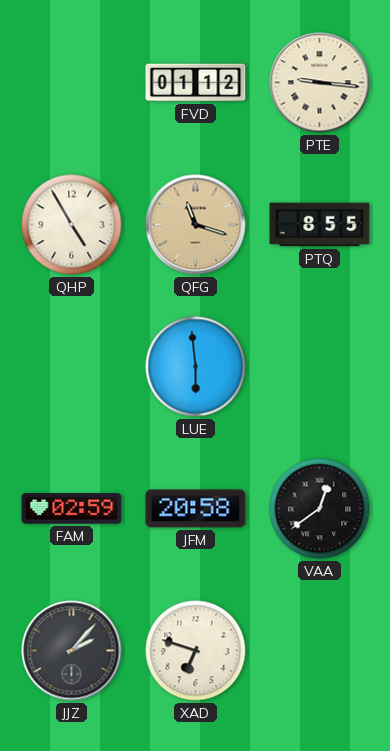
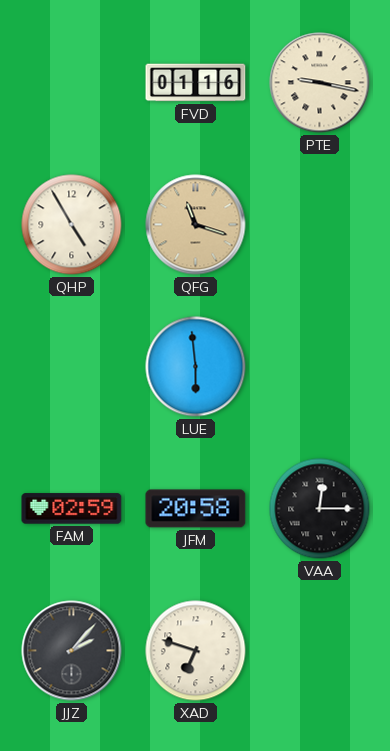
FVD: 01:12 -> 01:16 (196, 83)
PTE: 9:16 -> 9:17 (320, 83)
PTQ: 8:55 -> none (320, 225)
VAA: 12:39 -> 12:15 (320, 509)
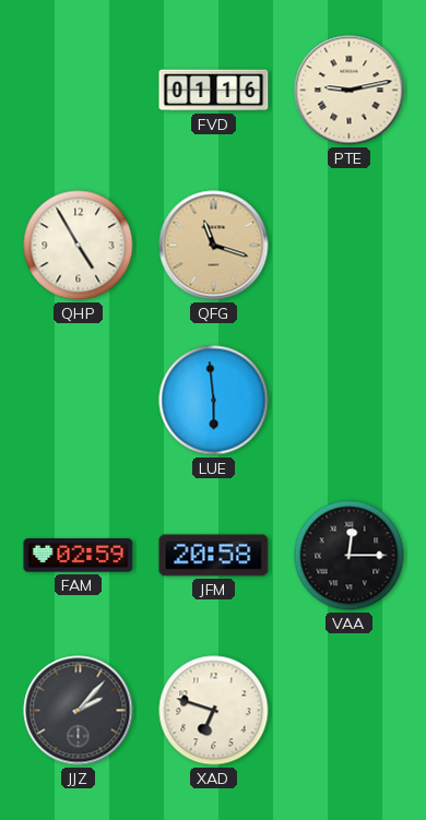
PTE: 9:17 -> 9:13 (350, 91)
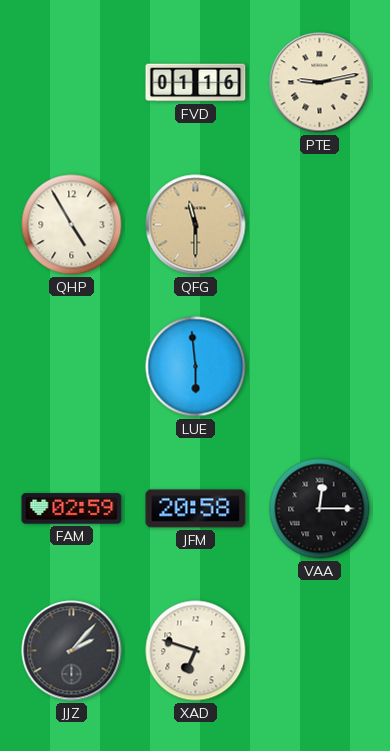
QFG: 11:18 -> 11:30 (196, 225)
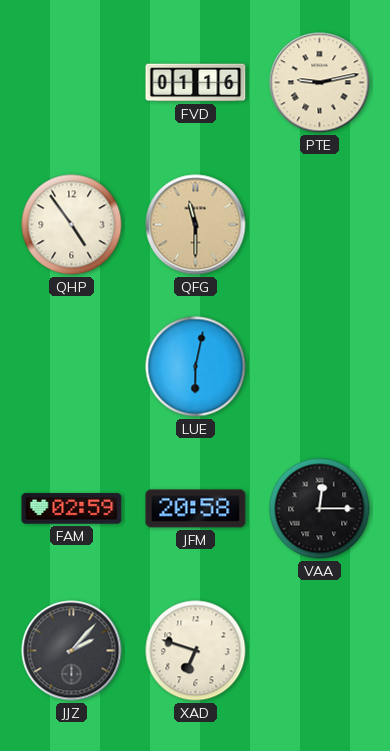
QHP: 4:55 -> 4:54 (72, 225)
LUE: 5:59 -> 6:02 (196, 367)
